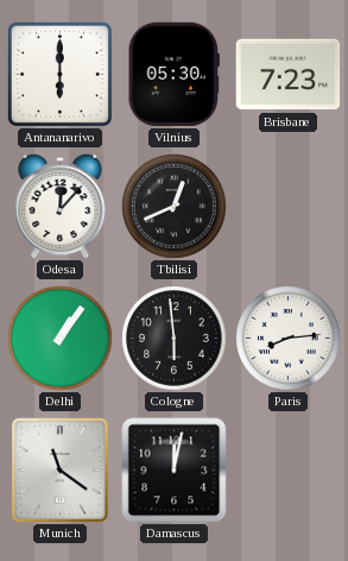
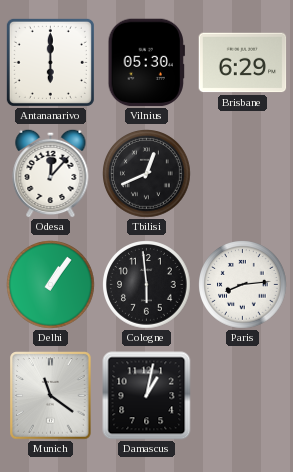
Brisbane: 7:23 -> 6:29 (243, 63)
Damascus: 12:02 -> 1:02 (147, 396)
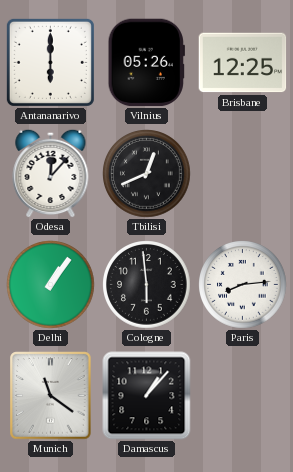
Vilnius: 05:30 -> 05:26 (146, 63)
Brisbane: 6:29 -> 12:25 (243, 63)
Damascus: 1:02 -> 1:07 (147, 396)
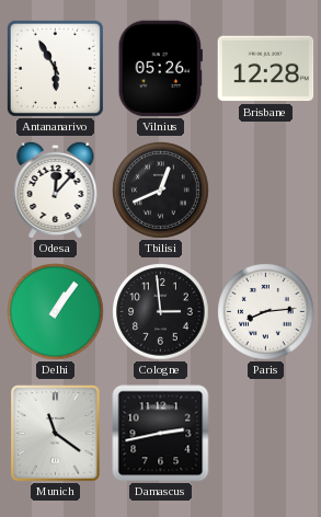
Antananarivo: 6:00 -> 5:55 (55, 68)
Brisbane: 12:25 -> 12:28 (266, 69)
Cologne: 5:59 -> 2:59 (161, 312)
Damascus: 1:07 -> 2:43 (161, 434)
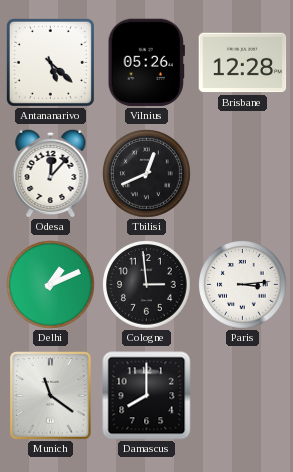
Antananarivo: 5:55 -> 5:22 (50, 62)
Delhi: 1:06 -> 1:11 (51, 285)
Paris: 8:14 -> 3:14 (243, 285)
Damascus: 2:43 -> 8:00 (147, 396)
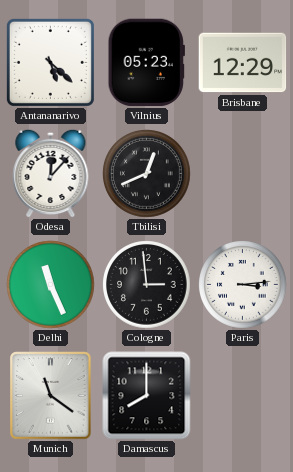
Vilnius: 05:26 -> 05:23 (146, 63)
Brisbane: 12:28 -> 12:29 (243, 63)
Delhi: 1:11 -> 11:26 (51, 285)
